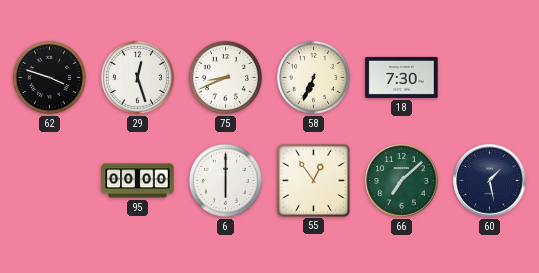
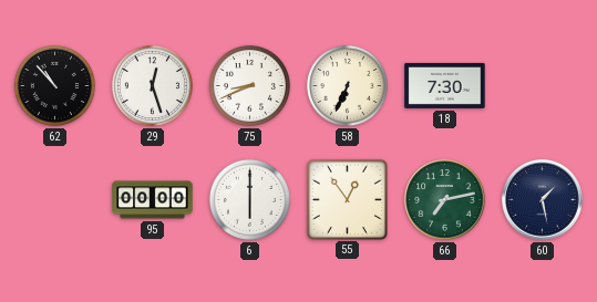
62: 3:48 -> 10:53 (54, 85)
66: 7:08 -> 7:13 (445, 200)
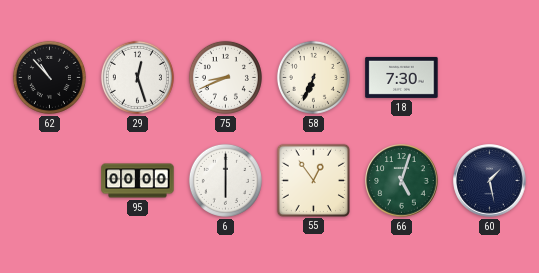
66: 7:13 -> 5:03 (402, 181)
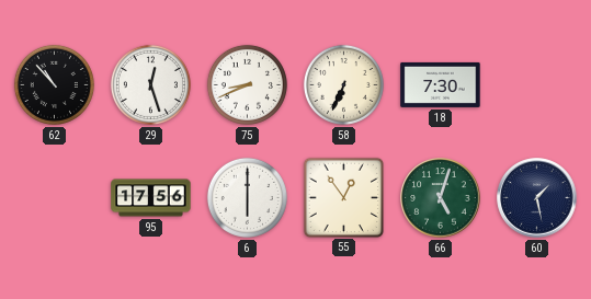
95: 00:00 -> 17:56 (151, 198)
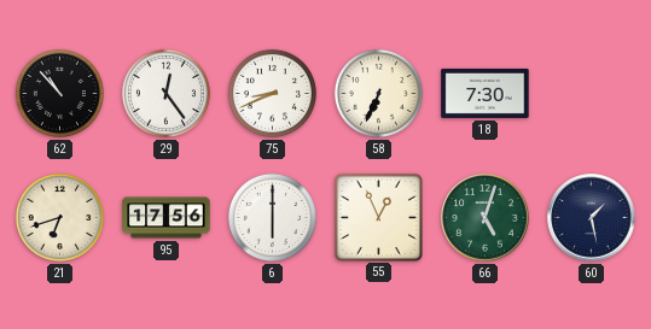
29: 12:27 -> 12:24 (165, 93)
21: none -> 6:42 (59, 217)
55: 12:54 -> 12:56 (378, 217)
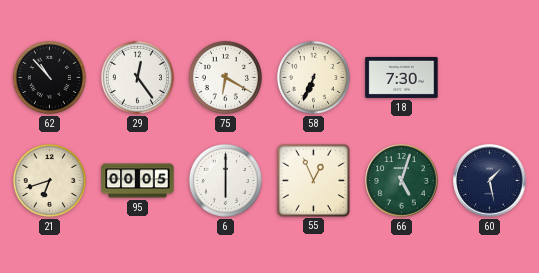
75: 8:41 -> 6:20 (225, 77)
95: 17:56 -> 00:05 (138, 181)
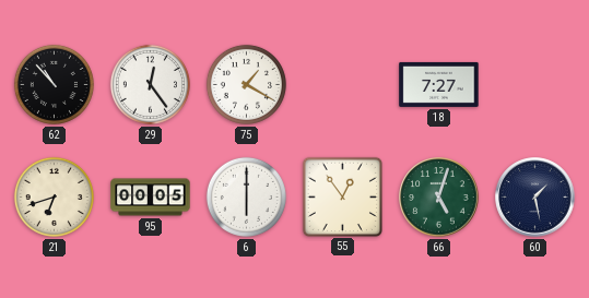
75: 6:20 -> 1:20 (246, 84)
58: 6:34 -> none (313, 77)
18: 7:30 -> 7:27 (439, 84)
55: 12:56 -> 12:54 (342, 196)
